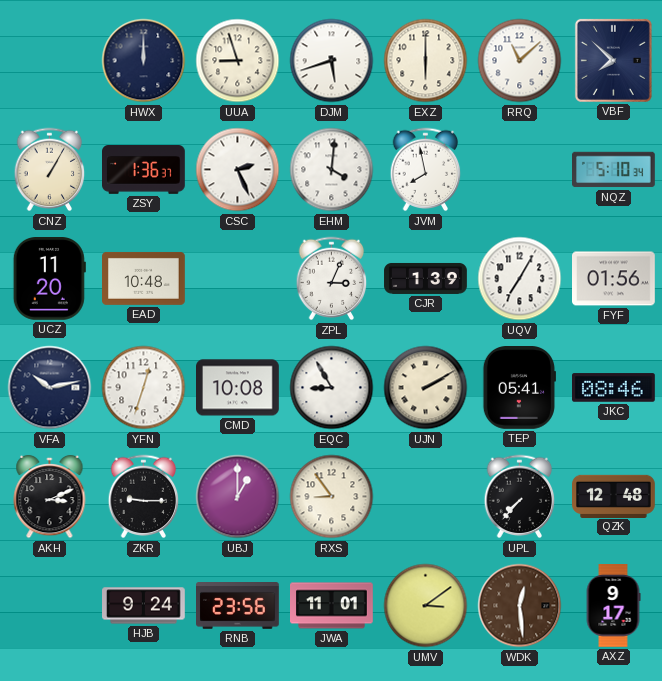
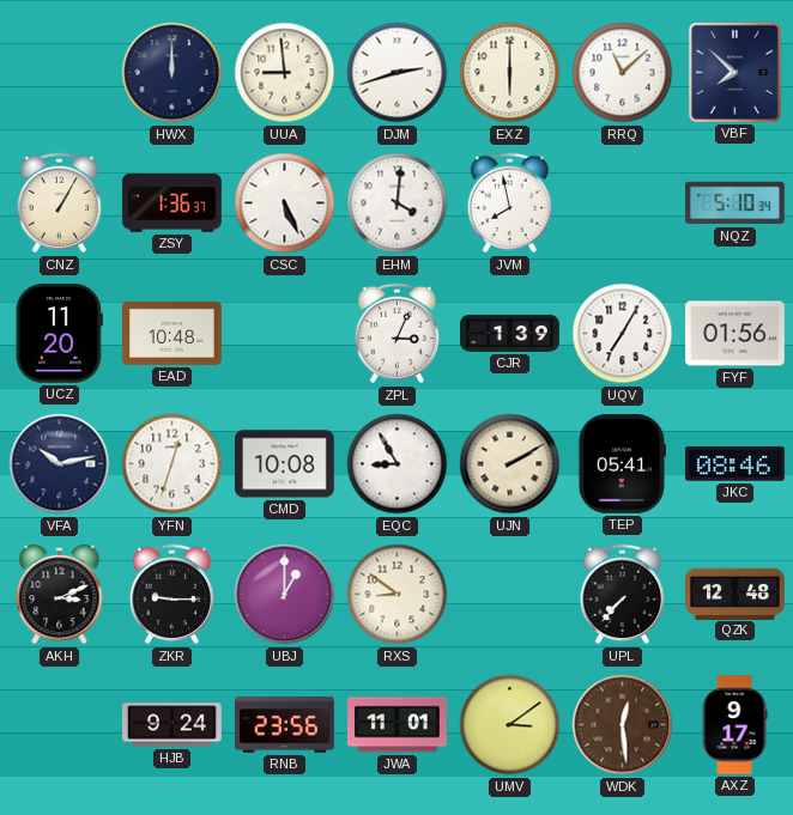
UUA: 8:57 -> 8:59 (285, 73)
DJM: 5:42 -> 2:42 (398, 73)
CSC: 2:26 -> 5:26 (285, 203)
RXS: 8:54 -> 8:51 (398, 595)
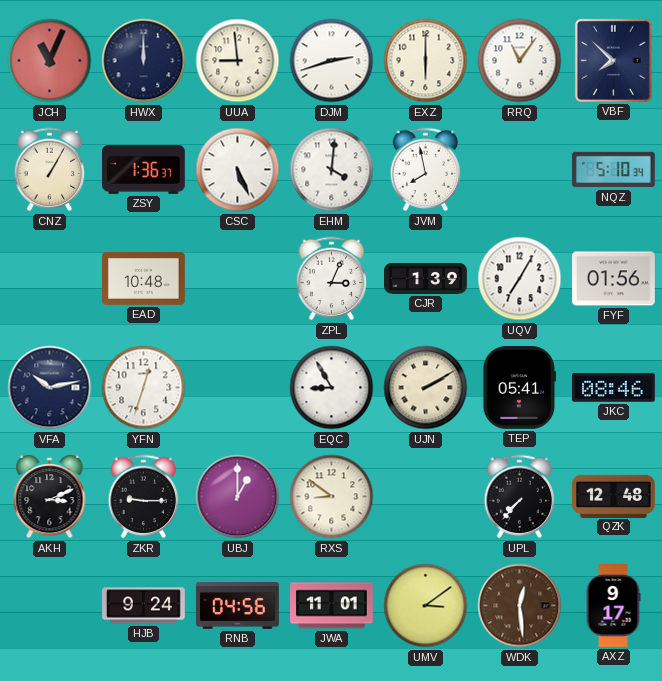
JCH: none -> 11:04 (50, 61)
RRQ: 11:08 -> 11:06 (520, 61)
UCZ: 11:20 -> none (59, 334)
CMD: 10:08 -> none (285, 464)
RNB: 23:56 -> 04:56 (238, 606)
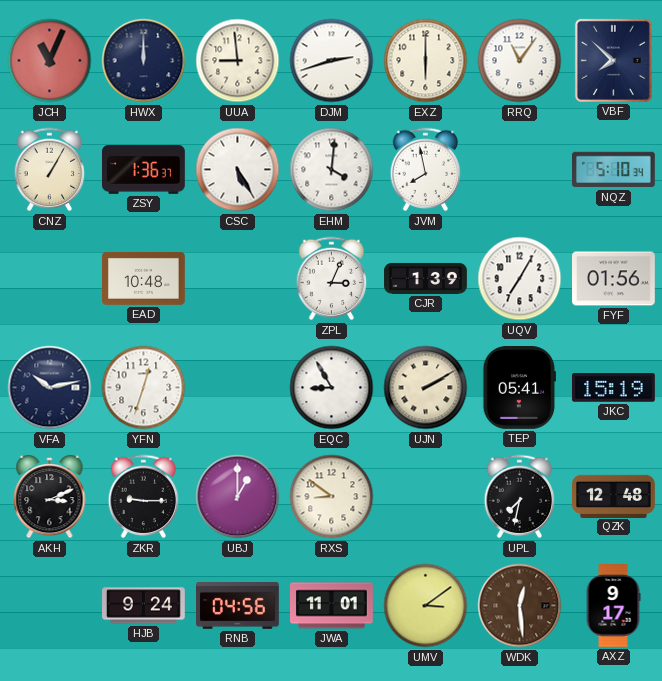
CSC: 5:26 -> 5:25 (238, 170)
JKC: 08:46 -> 15:19 (614, 388)
UPL: 7:37 -> 7:32 (520, 497)
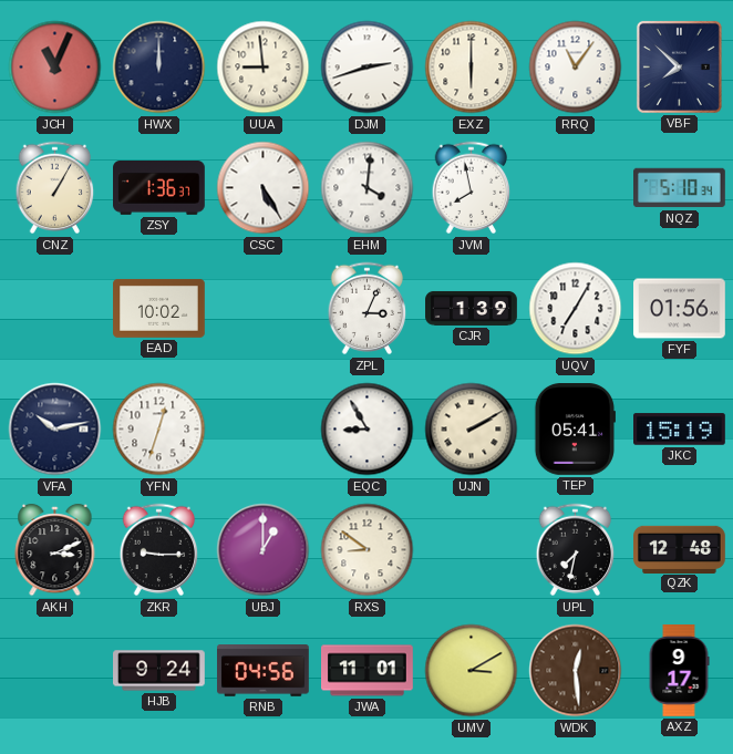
EAD: 10:48 -> 10:02 (159, 308)
UMV: 3:09 -> 3:10 (472, 671)
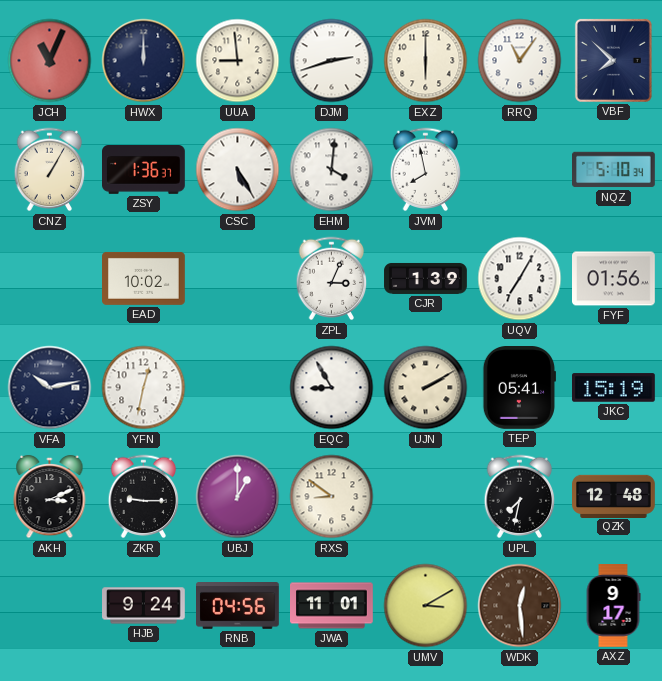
YFN: 12:33 -> 12:32 (144, 388)
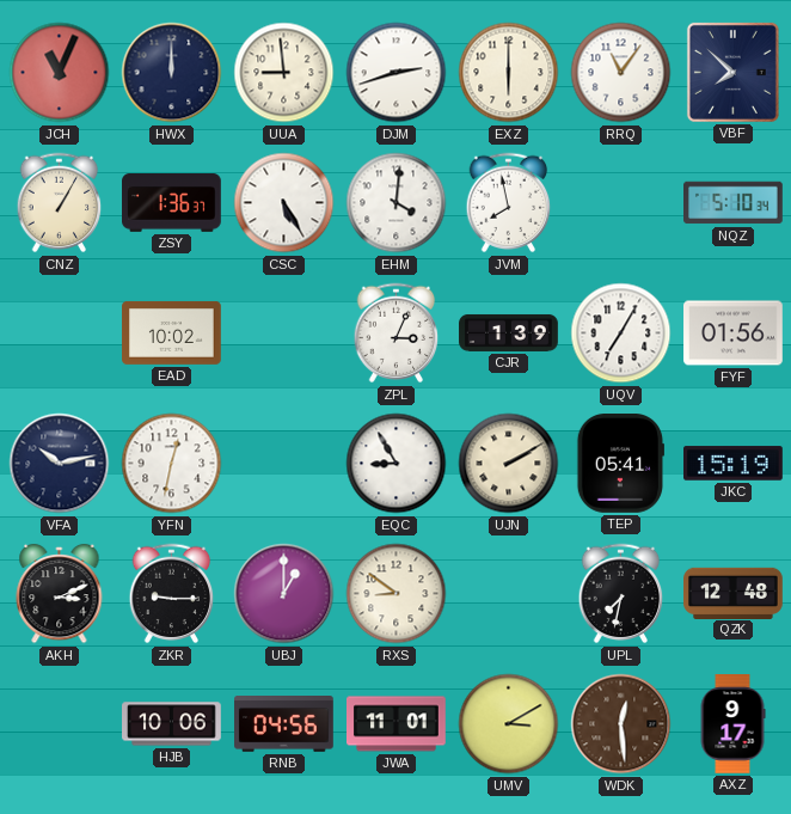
HJB: 9:24 -> 10:06 (172, 724)
